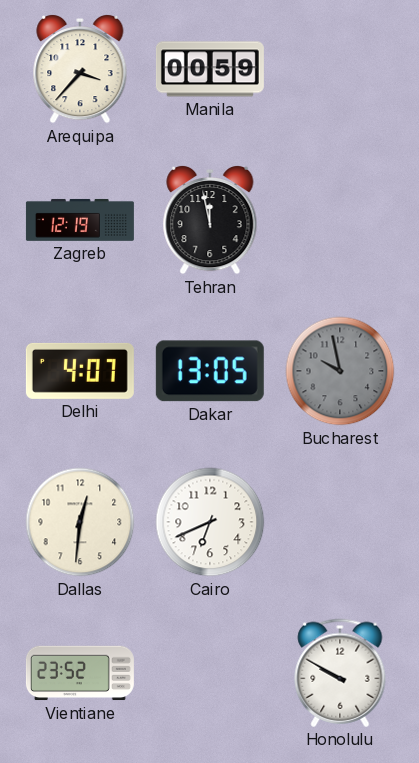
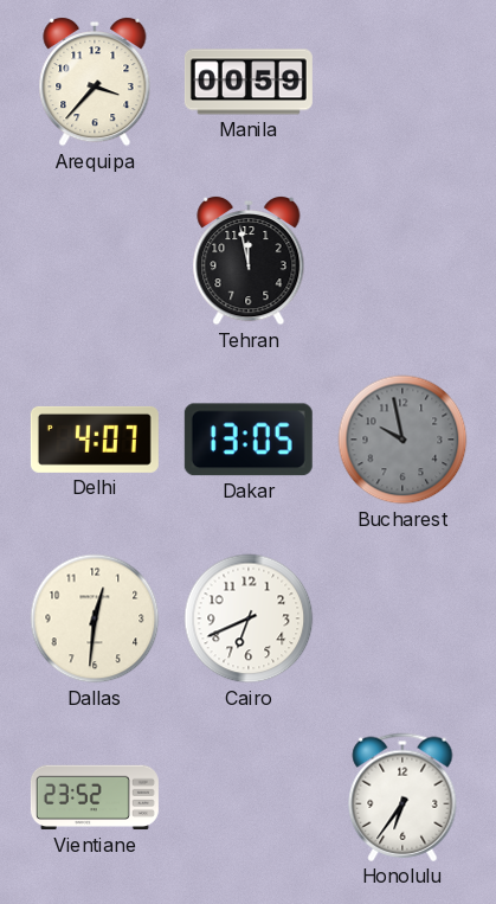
Zagreb: 12:19 -> none (80, 220)
Honolulu: 9:50 -> 6:36 (402, 797)
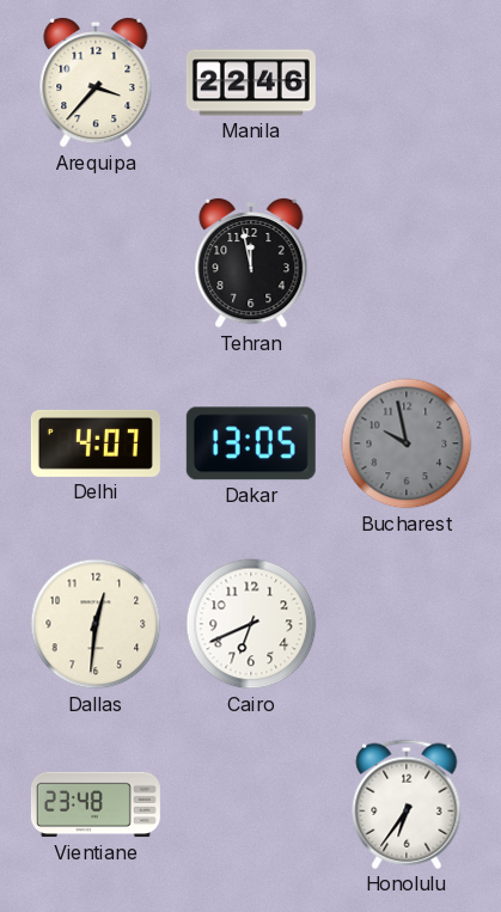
Manila: 00:59 -> 22:46 (251, 82)
Vientiane: 23:52 -> 23:48 (96, 804)
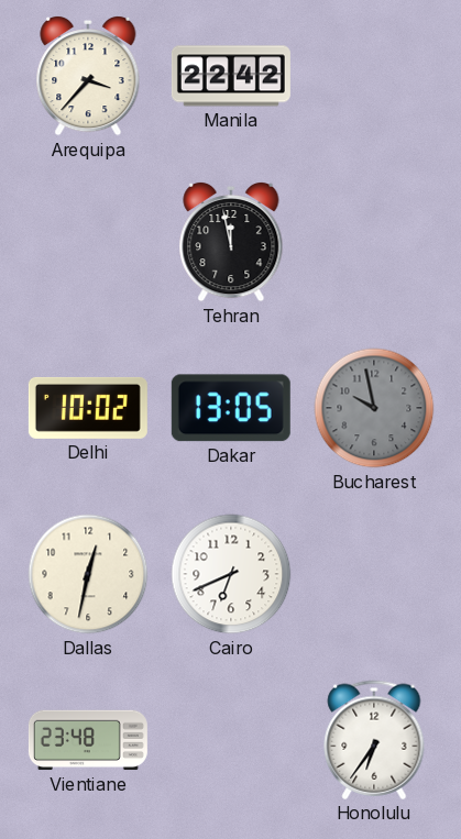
Manila: 22:46 -> 22:42 (231, 76)
Delhi: 4:07 -> 10:02 (88, 408)
Dallas: 12:31 -> 12:32 (88, 574)
